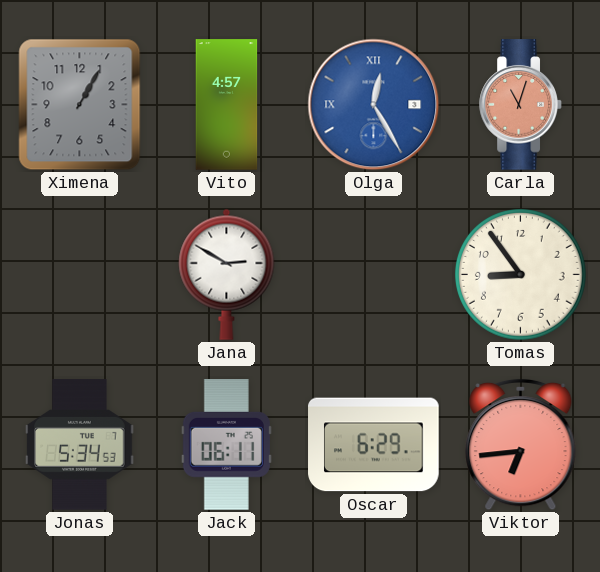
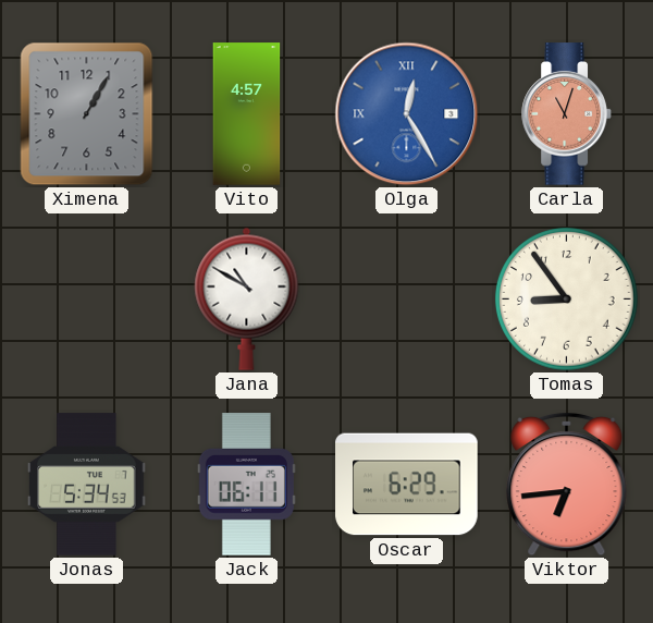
Jana: 2:50 -> 10:50 (247, 298)
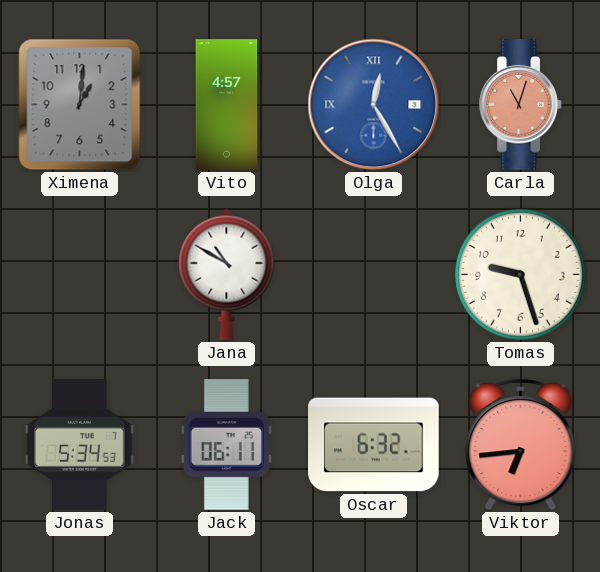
Ximena: 1:05 -> 1:01 (80, 105)
Tomas: 8:54 -> 9:27 (520, 274)
Oscar: 6:29 -> 6:32 (374, 445)
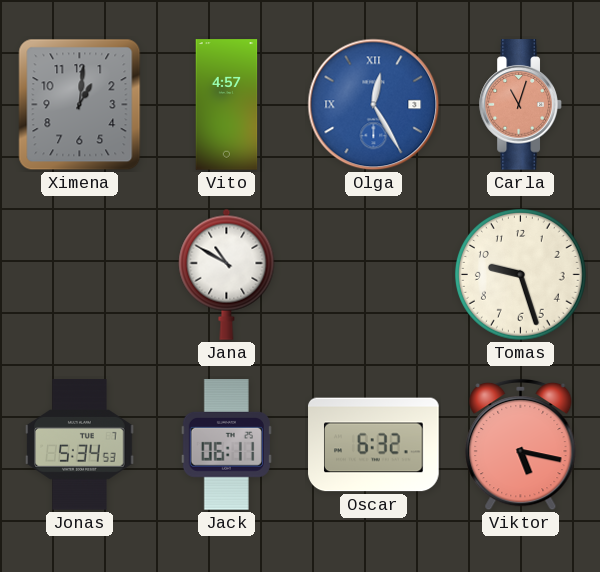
Viktor: 6:44 -> 5:17 (521, 445)
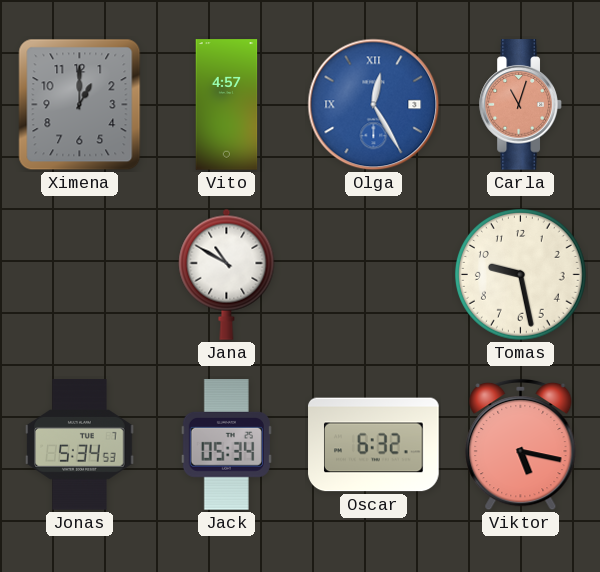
Ximena: 1:01 -> 1:00 (80, 105)
Tomas: 9:27 -> 9:28 (520, 274)
Jack: 06:11 -> 05:34 (226, 445)
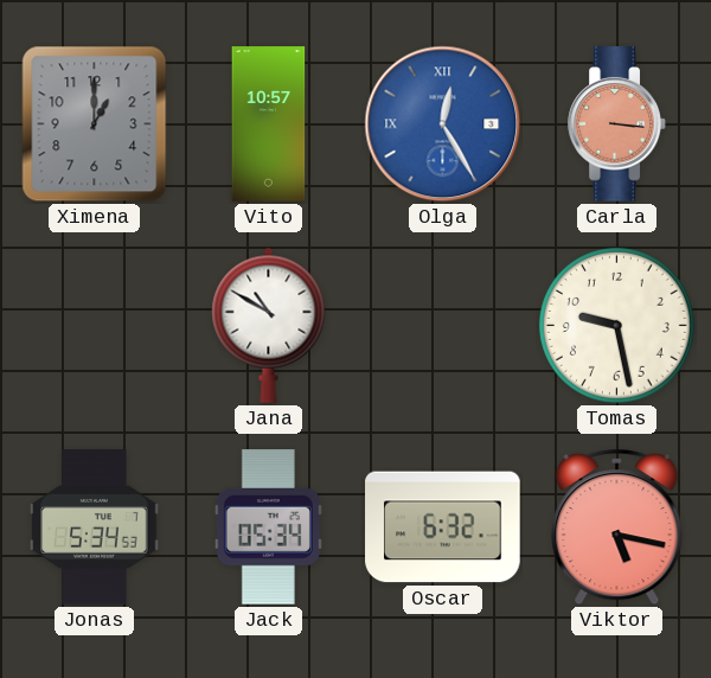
Vito: 4:57 -> 10:57 (269, 124)
Carla: 11:03 -> 3:16 (617, 124)
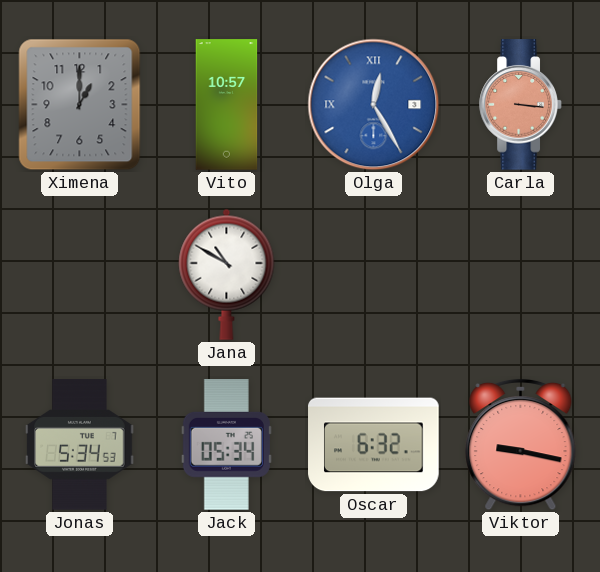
Tomas: 9:28 -> none (616, 325)
Viktor: 5:17 -> 9:17 (521, 445)
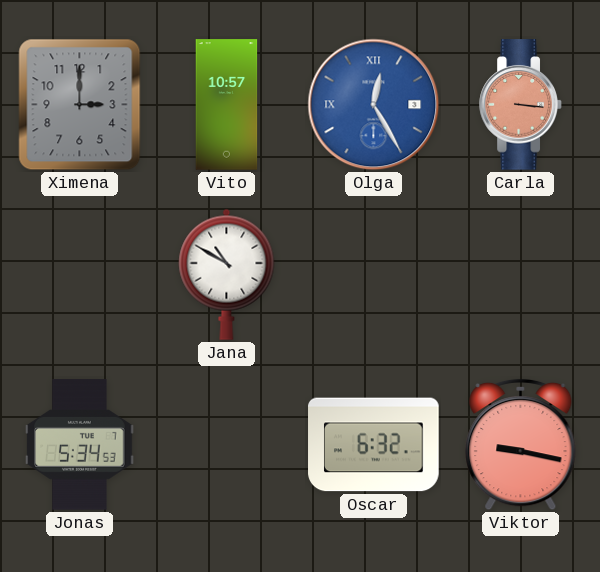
Ximena: 1:00 -> 3:00 (80, 105)
Jack: 05:34 -> none (226, 445)
